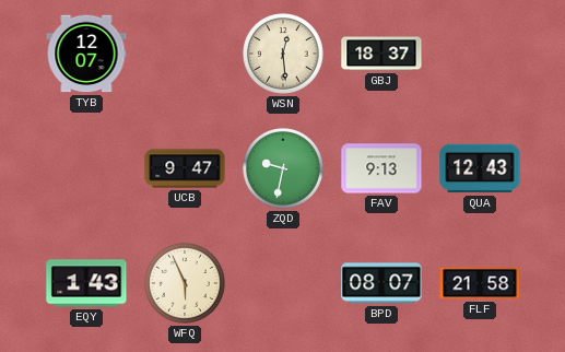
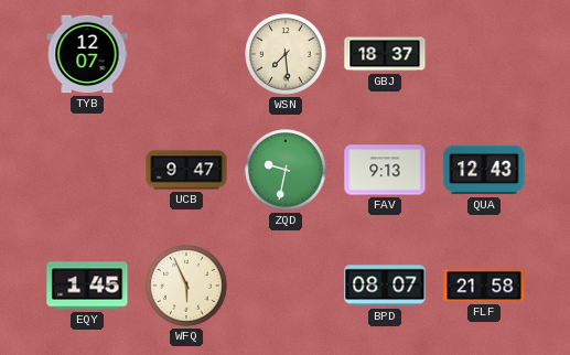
WSN: 12:29 -> 7:29 (287, 55)
EQY: 1:43 -> 1:45 (87, 286)
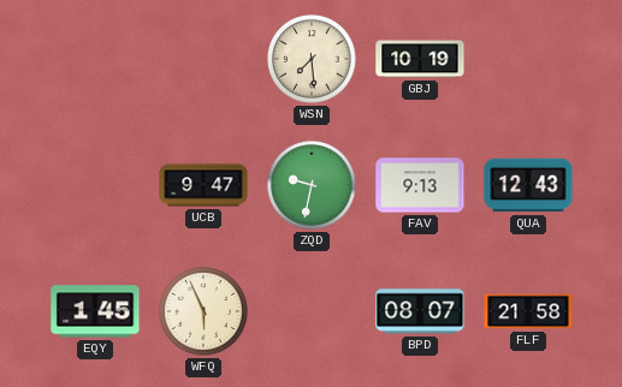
TYB: 12:07 -> none (87, 54)
GBJ: 18:37 -> 10:19 (420, 59)
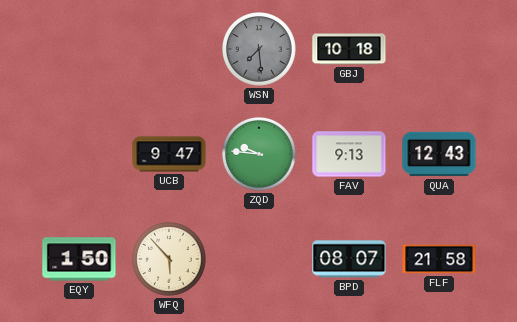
WSN dial: cream -> grey (260, 50)
GBJ: 10:19 -> 10:18 (349, 49)
ZQD: 9:32 -> 9:46 (260, 155)
EQY: 1:45 -> 1:50 (79, 259)
WFQ: 5:56 -> 5:53 (170, 260)
